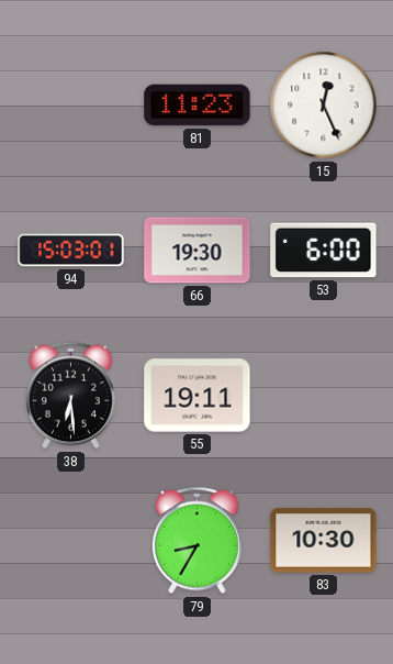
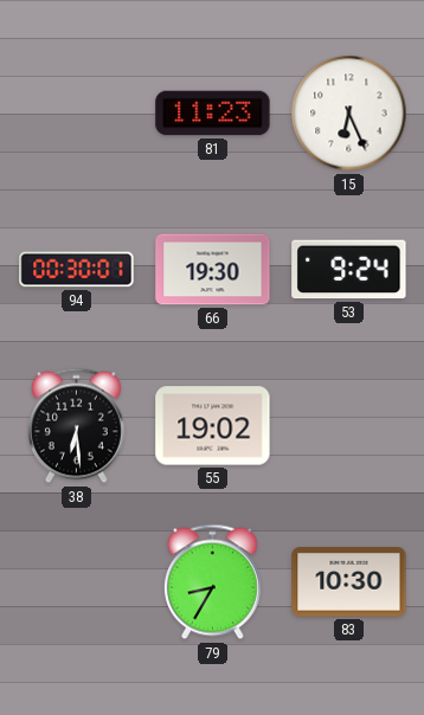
15: 12:26 -> 6:26 (349, 114)
94: 15:03 -> 00:30 (77, 270)
53: 6:00 -> 9:24 (349, 270)
55: 19:11 -> 19:02 (213, 426)
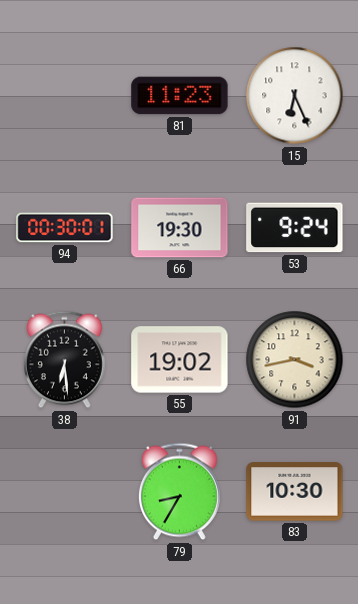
91: none -> 3:43 (295, 360)
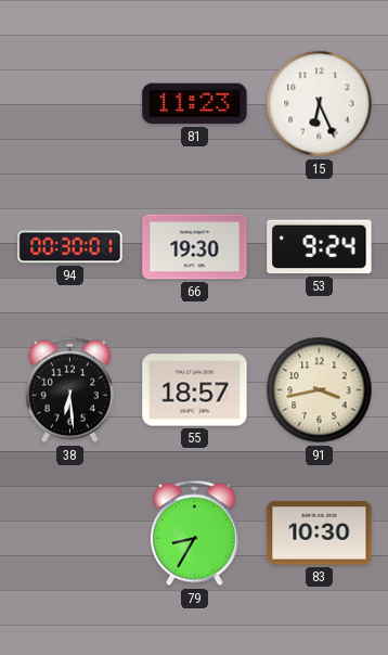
55: 19:02 -> 18:57 (195, 390)
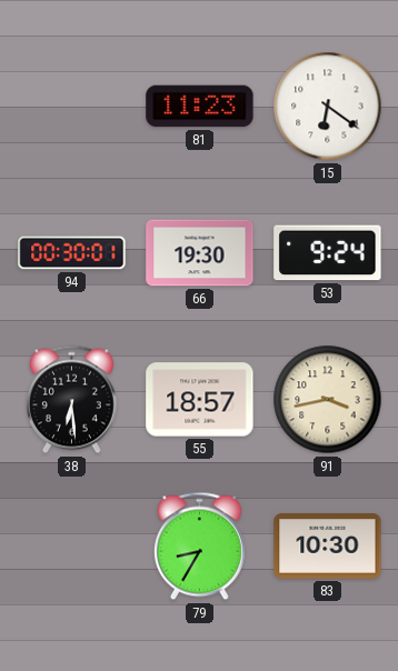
15: 6:26 -> 6:21 (328, 107)
